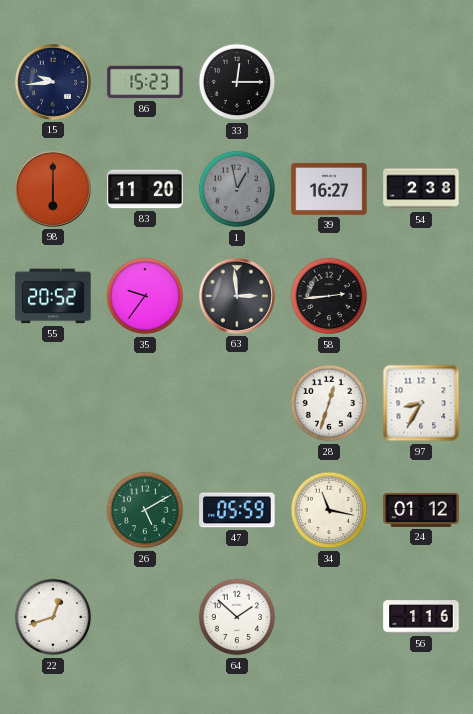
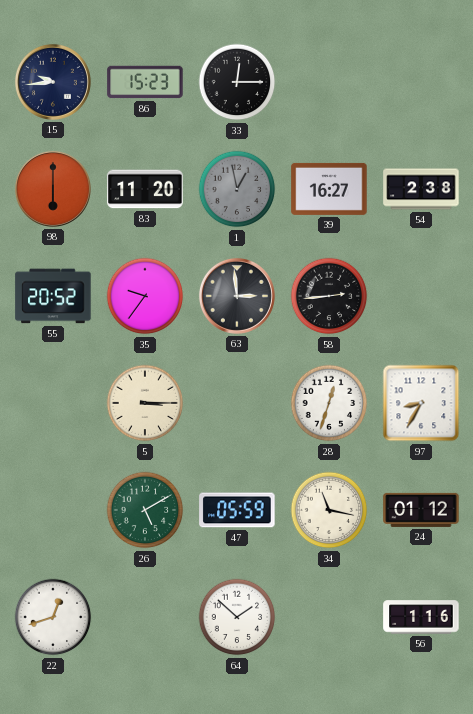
5: none -> 3:15 (145, 403)
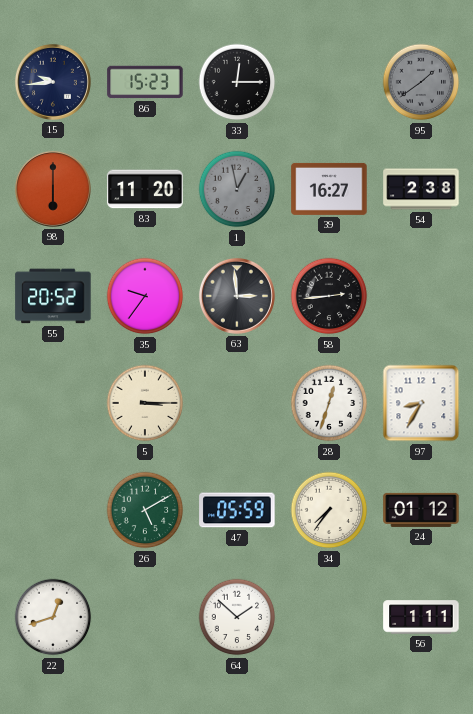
95: none -> 1:39 (421, 82)
34: 11:17 -> 7:36 (329, 510)
56: 1:16 -> 1:11 (421, 617)
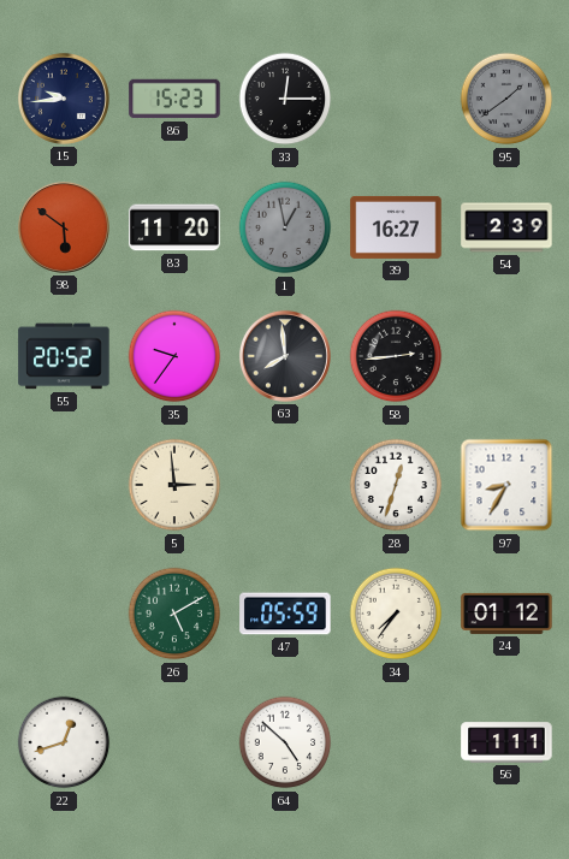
98: 6:00 -> 5:51 (64, 227)
54: 2:38 -> 2:39 (506, 227)
63: 2:59 -> 7:59 (285, 356)
5: 3:15 -> 2:59 (174, 485)
64: 1:52 -> 4:52 (285, 742)
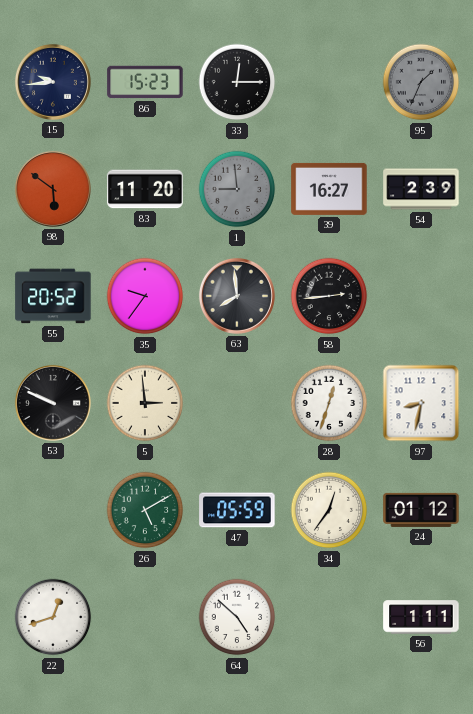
95: 1:39 -> 1:34 (421, 82)
1: 12:58 -> 8:59 (237, 189)
53: none -> 9:49 (53, 403)
97: 8:35 -> 8:32 (421, 403)
34: 7:36 -> 12:36 (329, 510)
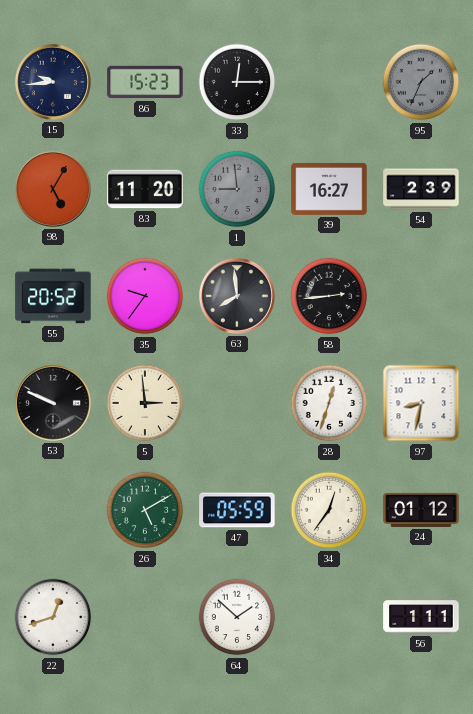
98: 5:51 -> 5:05 (53, 189)
64: 4:52 -> 1:52 (237, 617)
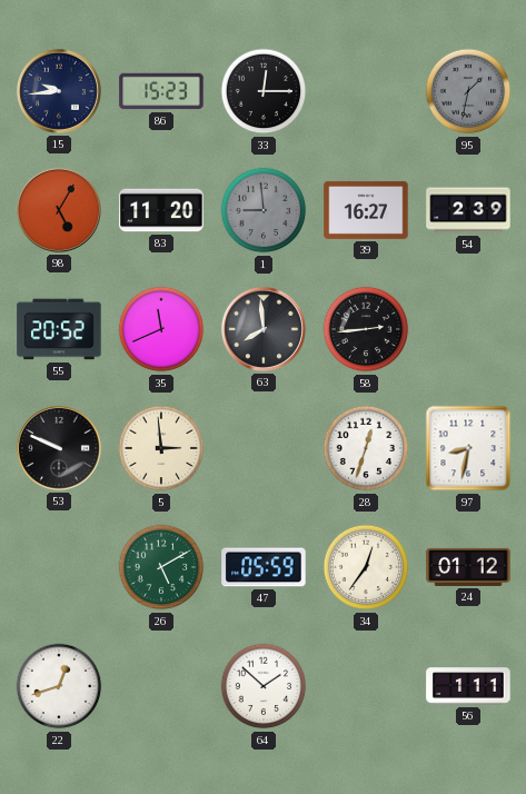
95: 1:34 -> 1:32 (468, 91)
35: 9:36 -> 11:41 (161, 329)
